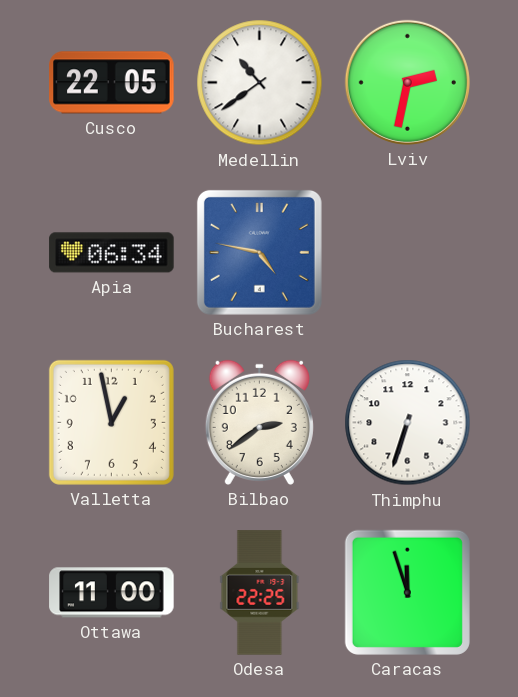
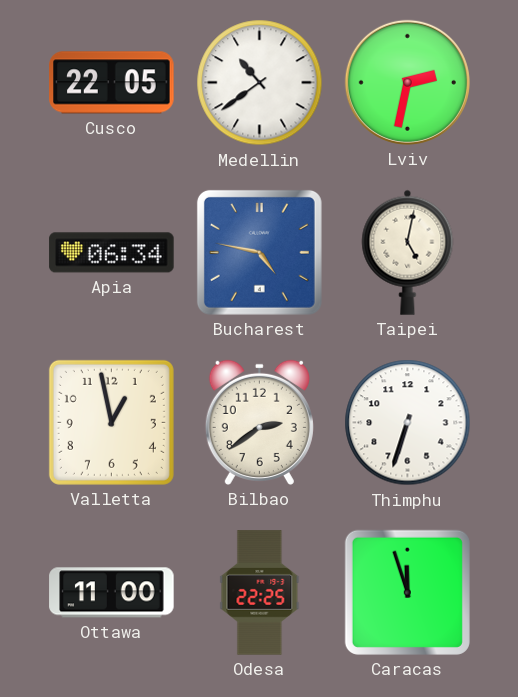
Taipei: none -> 5:02 (408, 252)
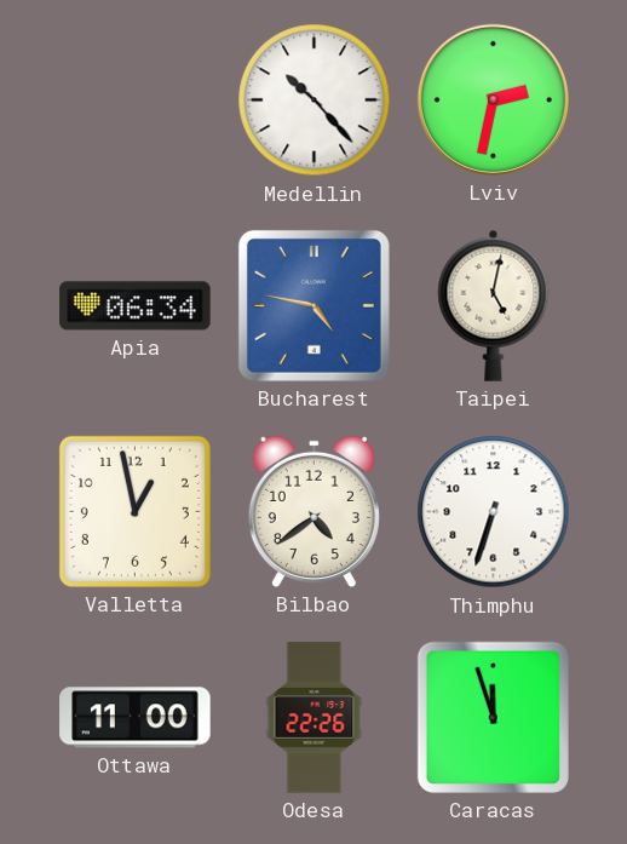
Cusco: 22:05 -> none (112, 83)
Medellin: 10:39 -> 10:23 (315, 101)
Bilbao: 2:39 -> 4:39 (313, 511)
Odesa: 22:25 -> 22:26 (315, 718)
